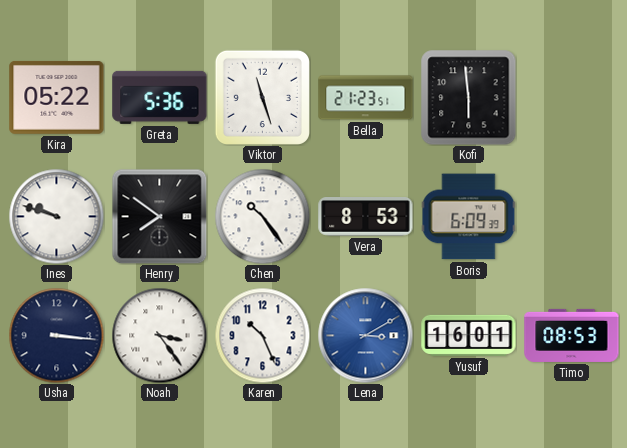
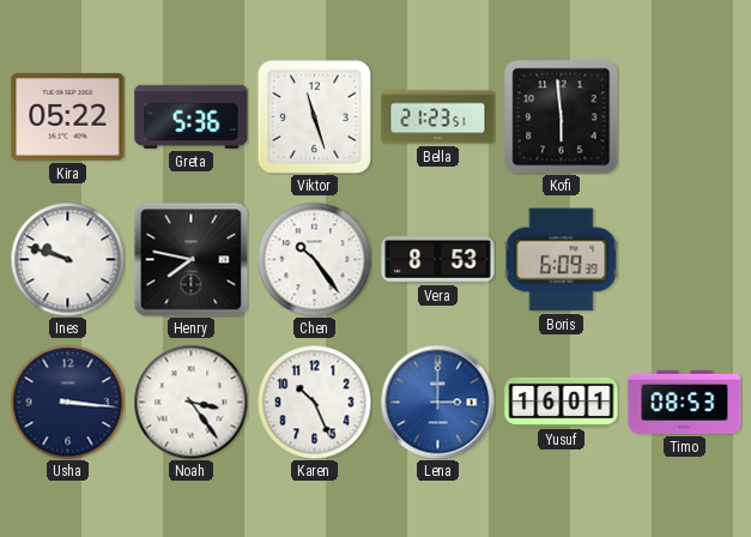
Henry: 7:51 -> 7:47 (190, 259)
Lena: 3:10 -> 3:00 (437, 402)
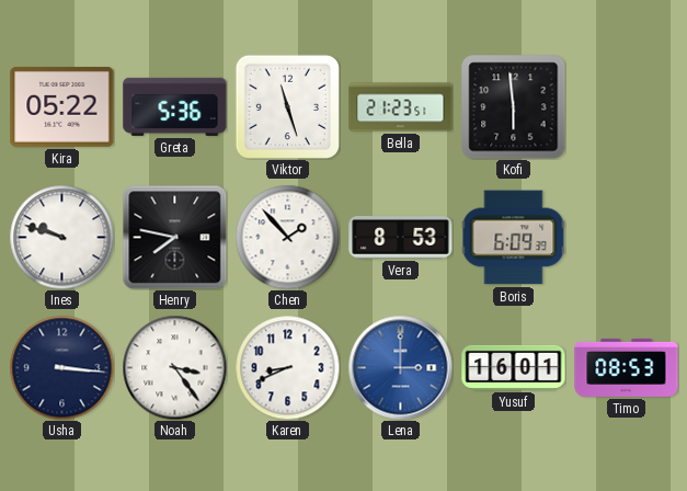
Chen: 10:24 -> 1:53 (287, 237)
Karen: 10:26 -> 8:41 (287, 367)
